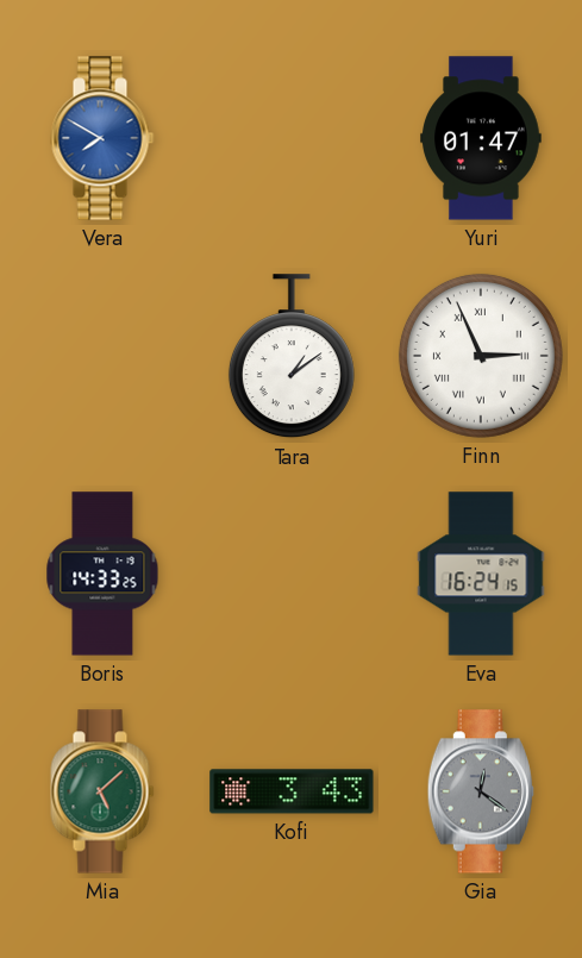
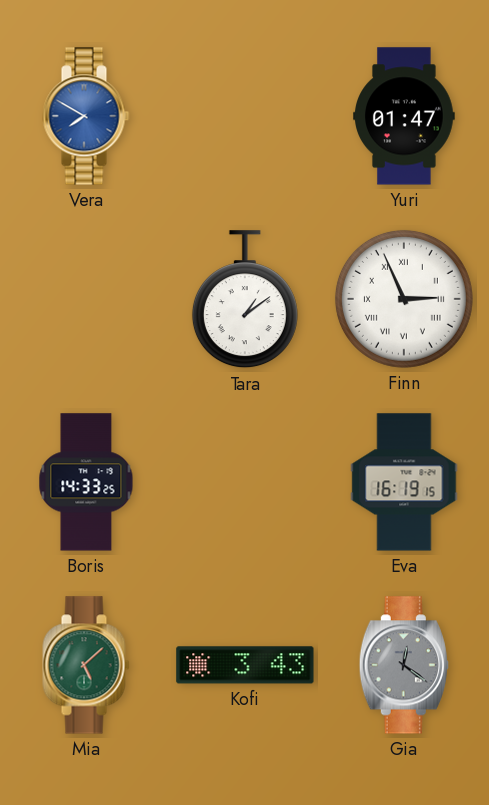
Eva: 16:24 -> 16:19 (404, 482)
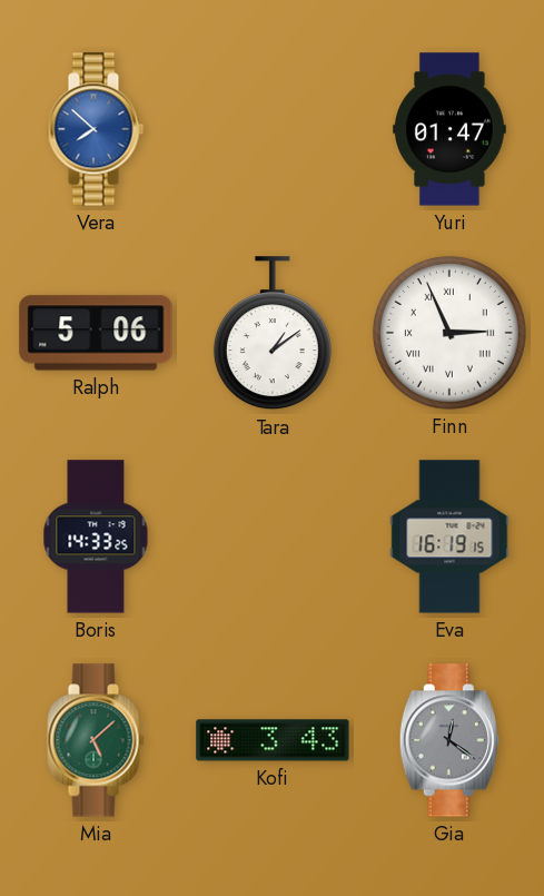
Vera: 7:50 -> 7:52 (96, 129)
Ralph: none -> 5:06 (96, 333)
